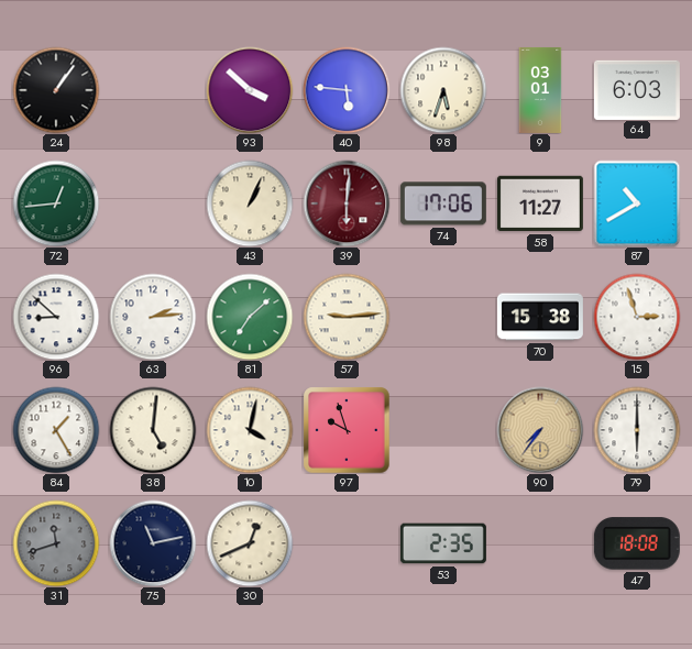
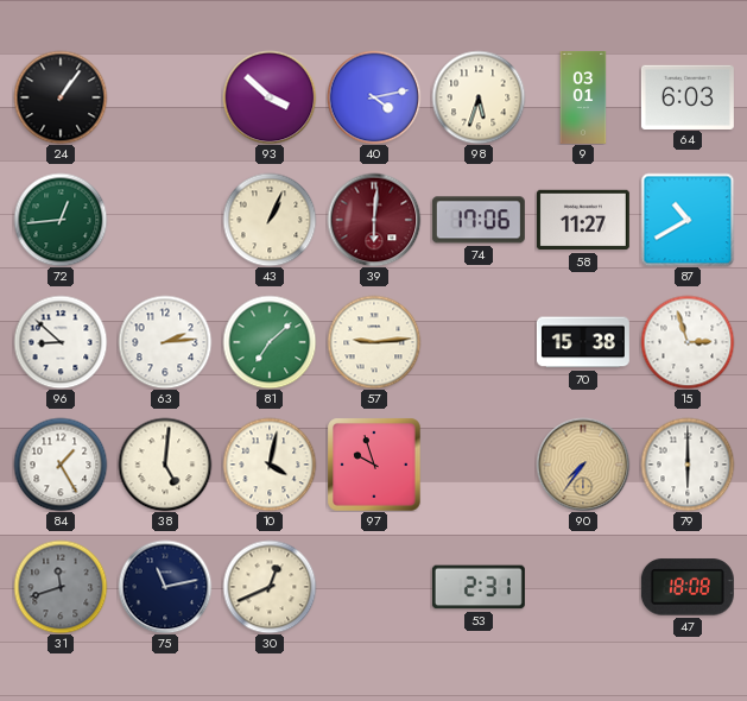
40: 5:46 -> 4:13 (374, 97)
53: 2:35 -> 2:31 (479, 587)
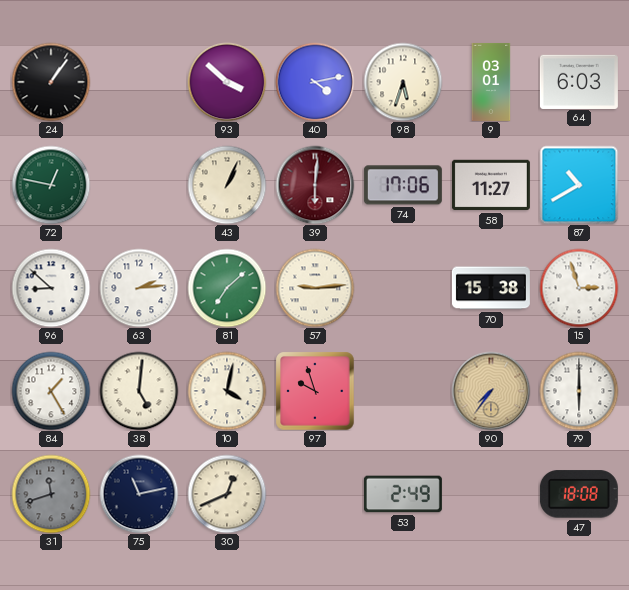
72: 12:44 -> 12:47 (51, 185)
53: 2:31 -> 2:49 (403, 494)
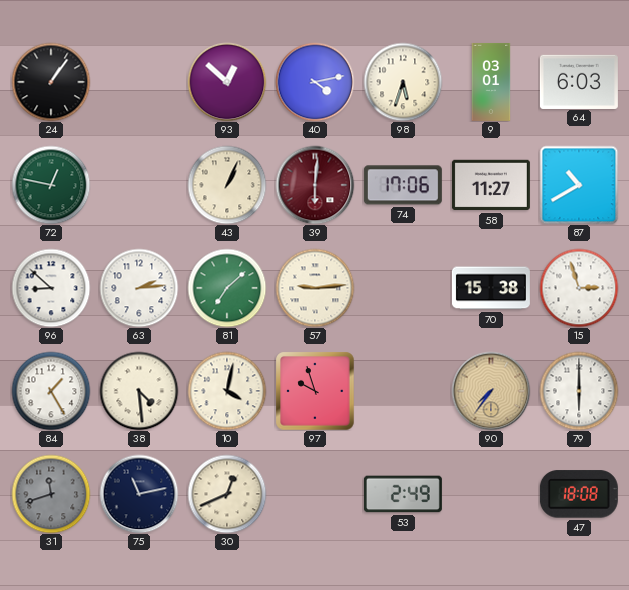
93: 3:52 -> 12:52 (227, 82)
38: 5:01 -> 4:29 (139, 391)
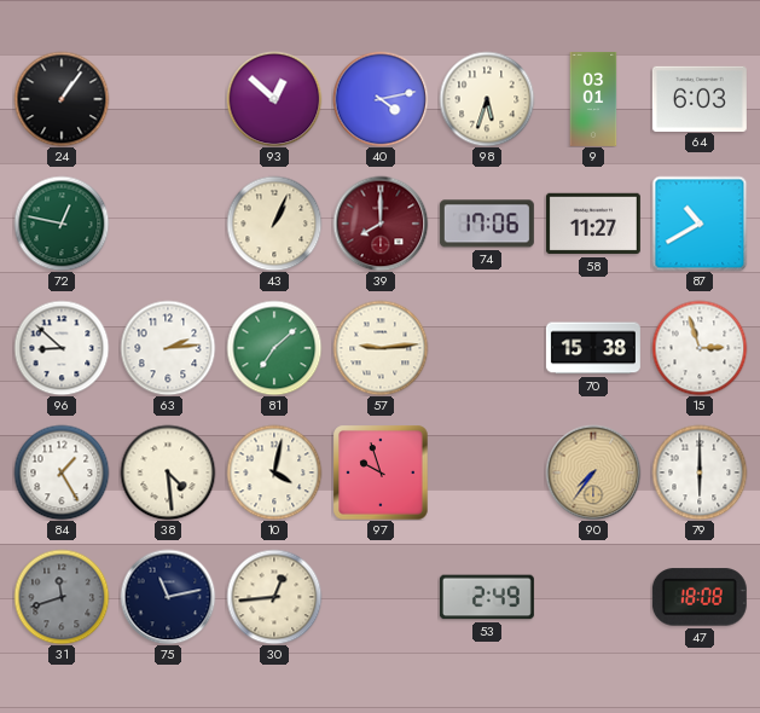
39: 6:01 -> 8:00 (381, 224)
30: 12:41 -> 12:44 (274, 597)
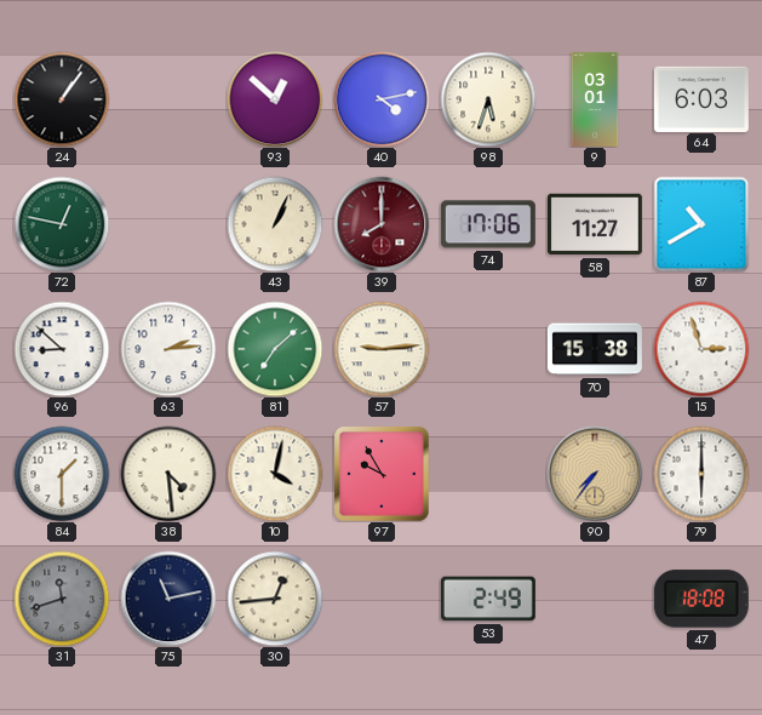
84: 1:25 -> 1:30 (62, 474)
97: 9:57 -> 9:55 (382, 474)
